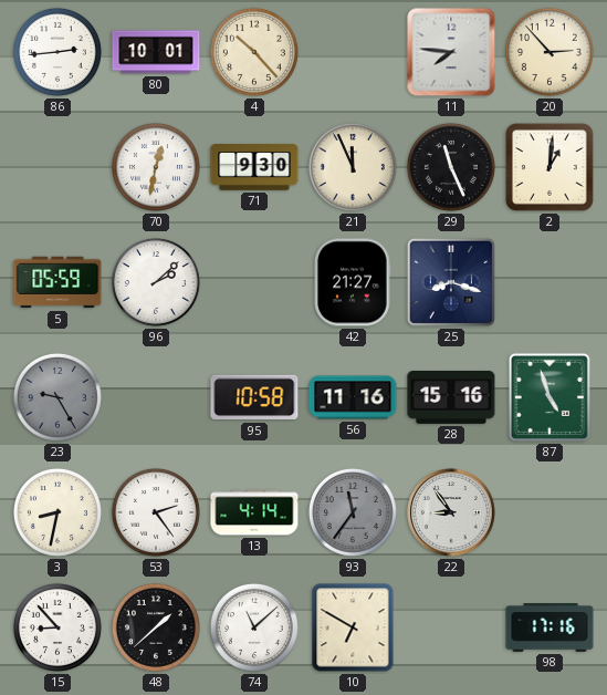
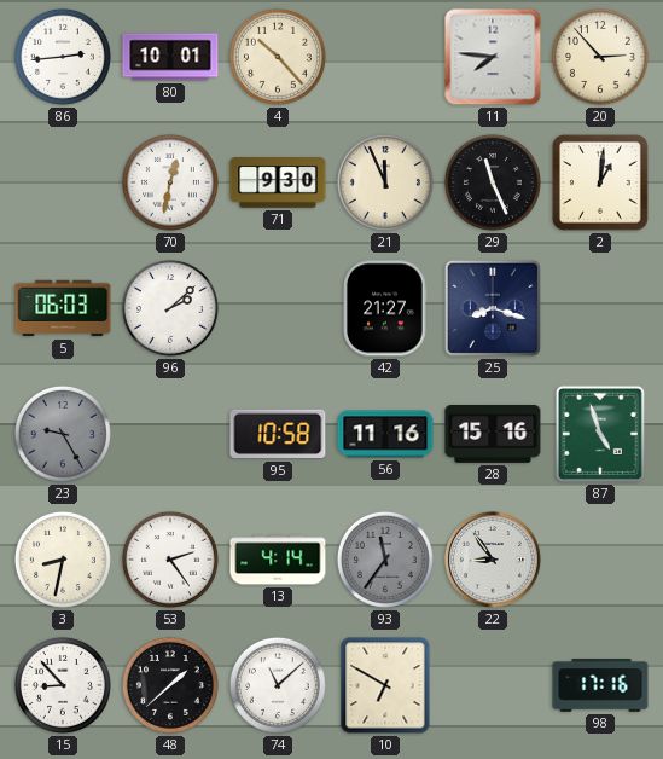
5: 05:59 -> 06:03 (63, 308)
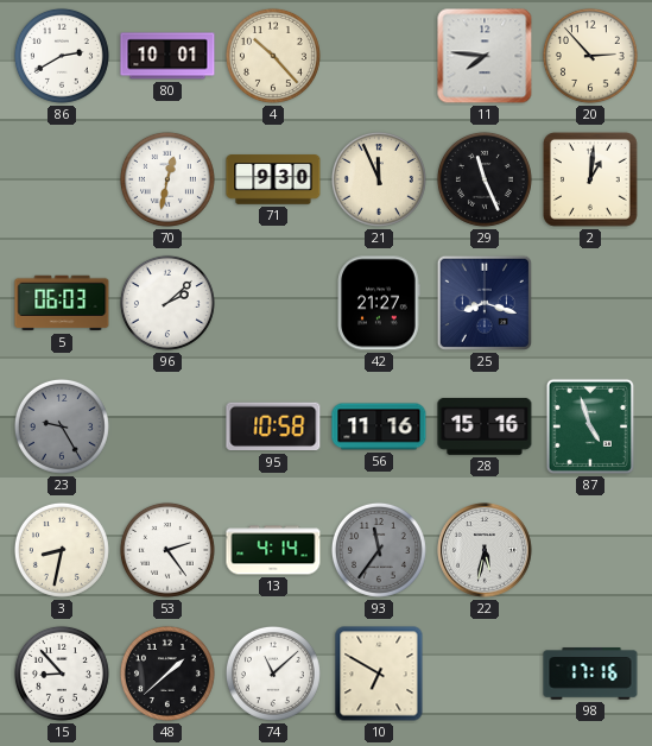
86: 2:44 -> 2:40 (62, 56)
22: 8:54 -> 5:32 (485, 550)
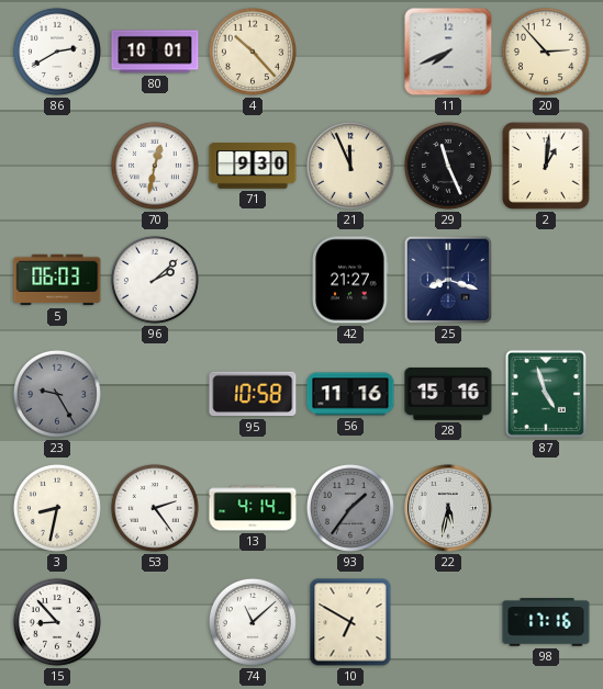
11: 7:46 -> 7:41 (448, 52)
93: 11:36 -> 1:36 (350, 508)
48: 1:38 -> none (167, 674)
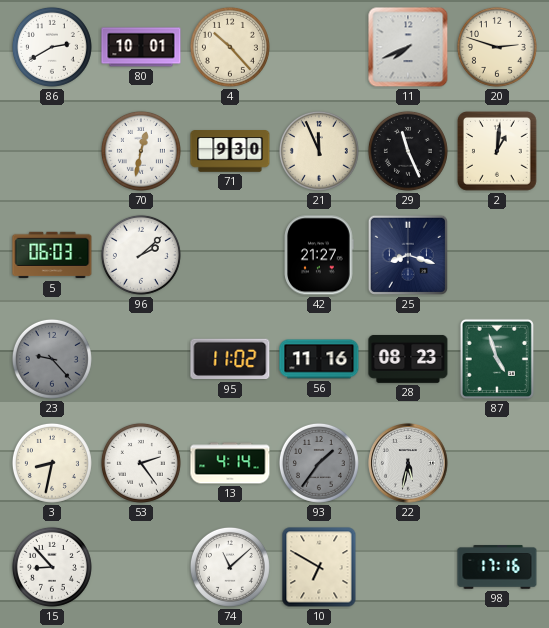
20: 2:53 -> 2:48 (497, 47)
23: 9:25 -> 9:23 (52, 359)
95: 10:58 -> 11:02 (230, 359)
28: 15:16 -> 08:23 (408, 359)
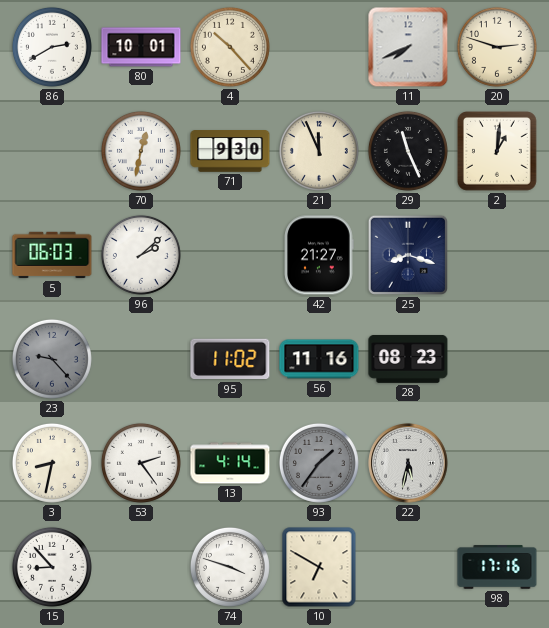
87: 4:57 -> none (497, 359)
74: 11:08 -> 3:48 (230, 567)
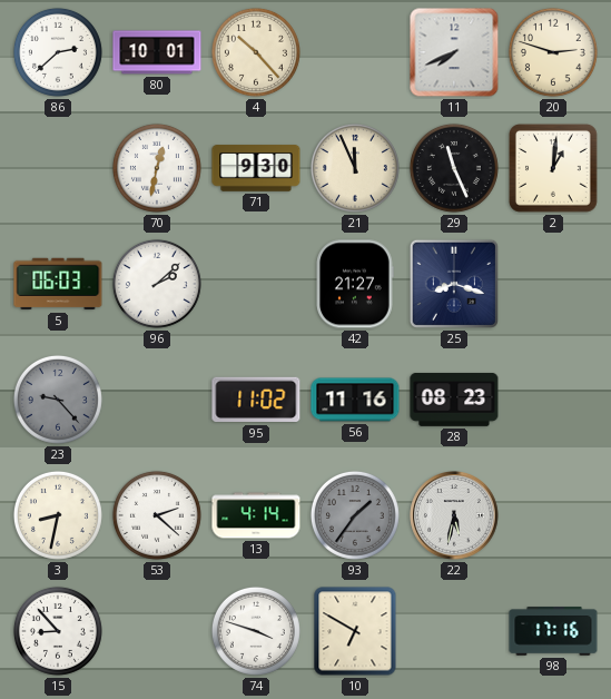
86: 2:40 -> 2:38 (58, 52)
53: 2:24 -> 2:22 (157, 515)
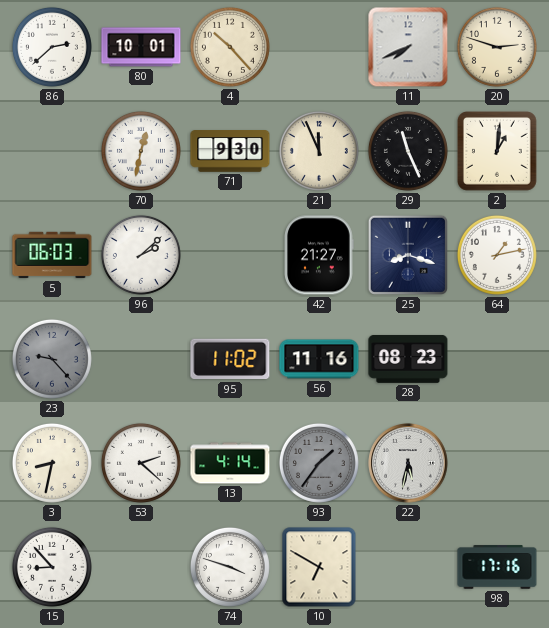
64: none -> 1:13 (497, 255)
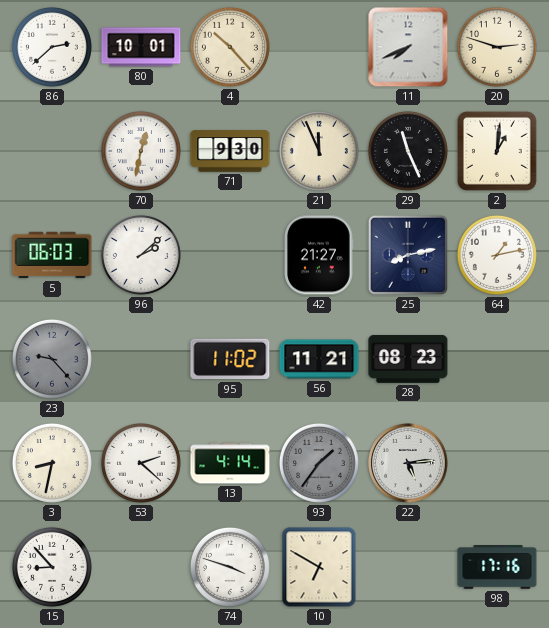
25: 8:18 -> 8:13 (408, 255)
56: 11:16 -> 11:21 (319, 359)
22: 5:32 -> 5:14 (408, 463)
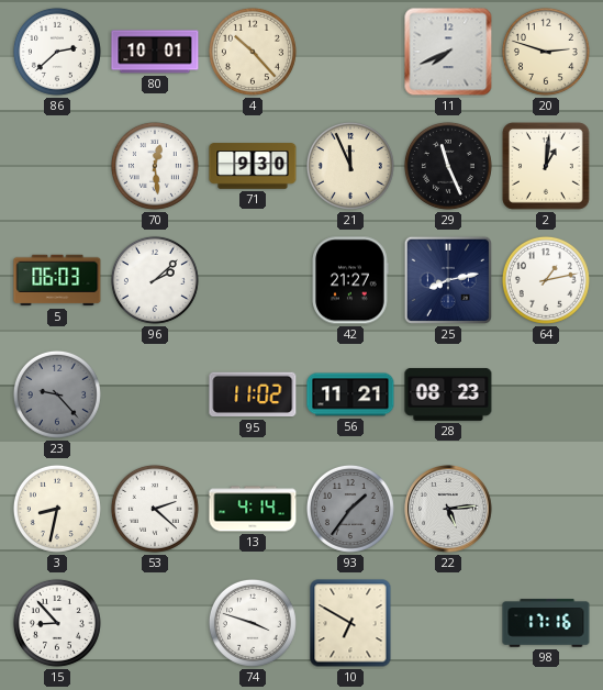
70: 12:32 -> 12:29 (155, 166)
